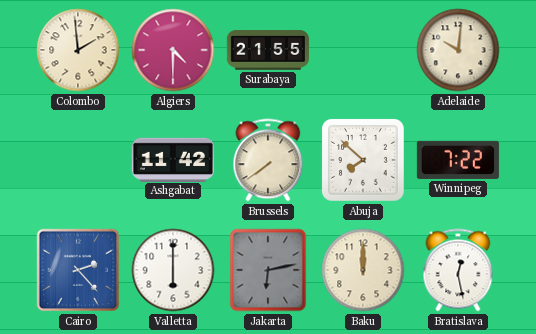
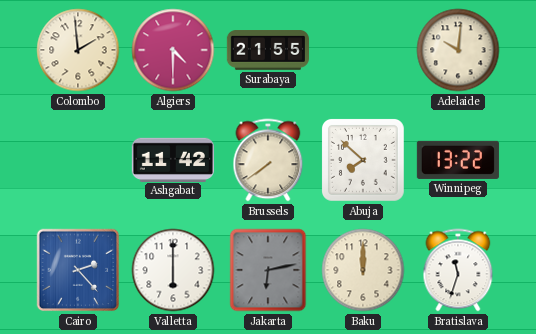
Winnipeg: 7:22 -> 13:22 (458, 160)
Bratislava: 12:28 -> 11:33 (458, 270)
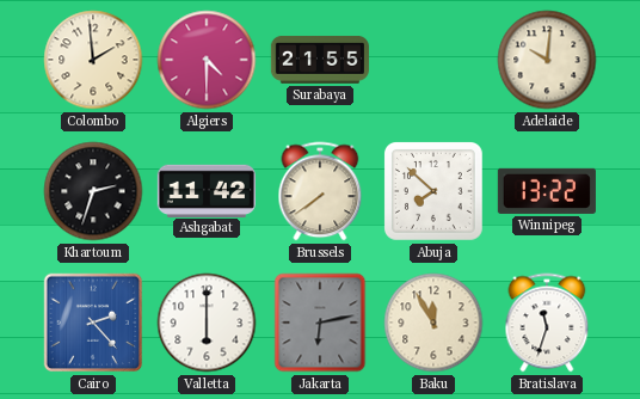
Khartoum: none -> 2:33 (93, 191)
Baku: 12:00 -> 11:55 (433, 323)
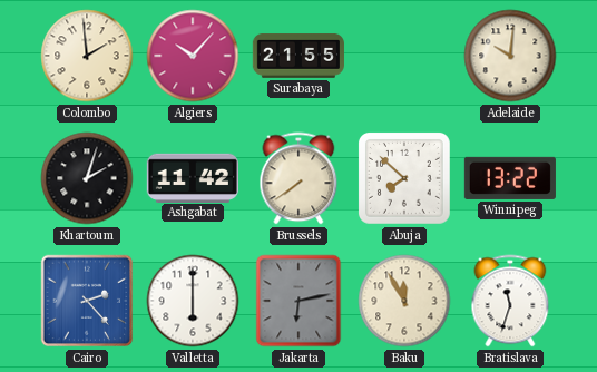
Algiers: 4:30 -> 10:07 (193, 56)
Khartoum: 2:33 -> 2:03 (87, 178)
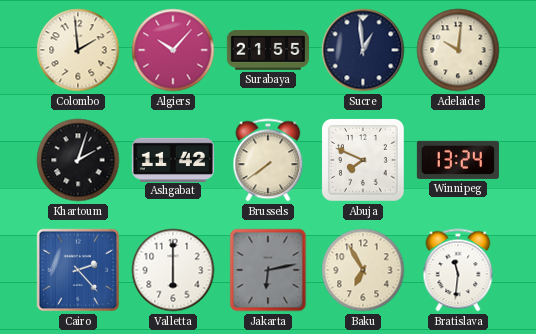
Sucre: none -> 12:59 (363, 50)
Abuja: 7:52 -> 7:49 (363, 160)
Winnipeg: 13:22 -> 13:24 (458, 160)
Baku: 11:55 -> 6:55 (363, 270)
Bratislava: 11:33 -> 11:31 (458, 270)
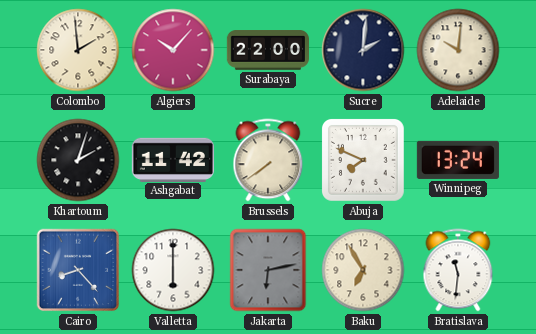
Surabaya: 21:55 -> 22:00 (268, 51)
Sucre: 12:59 -> 2:01 (363, 50)
Cairo: 2:23 -> 8:23 (78, 270)
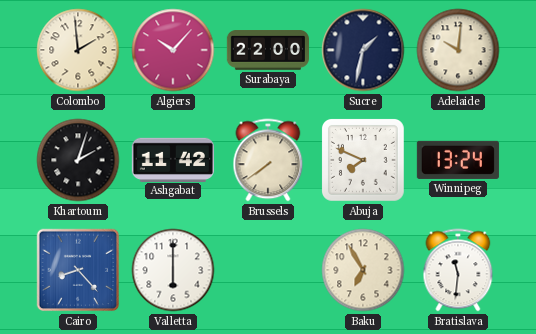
Sucre: 2:01 -> 1:32 (363, 50)
Jakarta: 6:13 -> none (268, 270)
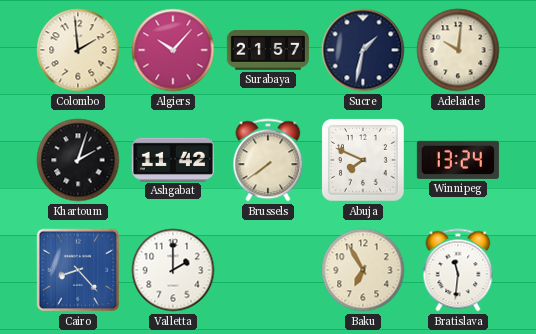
Surabaya: 22:00 -> 21:57 (268, 51)
Valletta: 6:00 -> 2:00 (173, 270)
